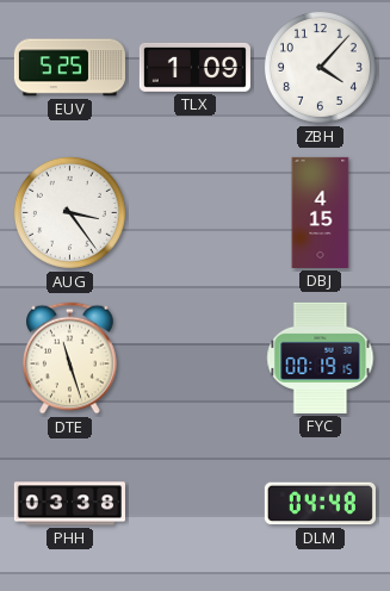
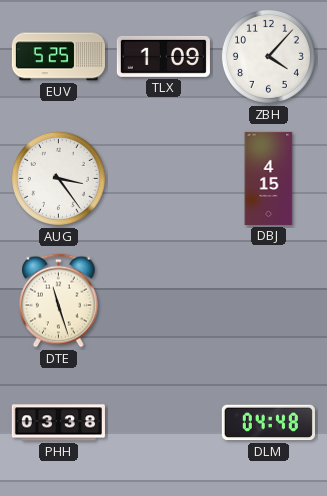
FYC: 00:19 -> none (321, 357)
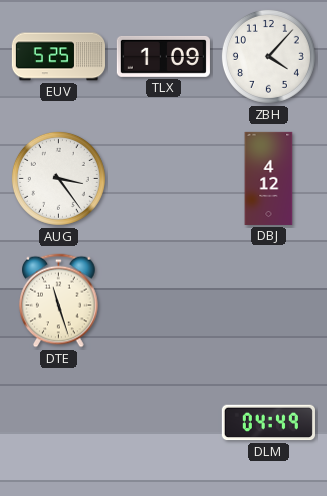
DBJ: 4:15 -> 4:12 (269, 178)
PHH: 03:38 -> none (58, 423)
DLM: 04:48 -> 04:49 (268, 423)
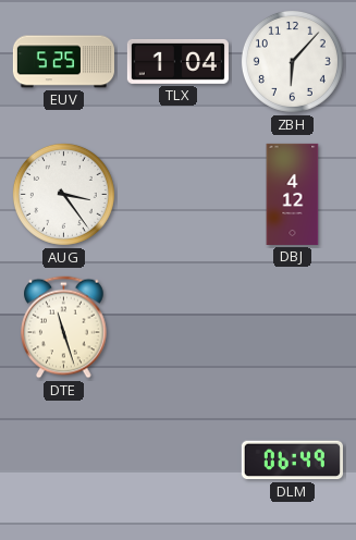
TLX: 1:09 -> 1:04 (177, 61)
ZBH: 4:07 -> 6:07 (292, 61)
DLM: 04:49 -> 06:49 (292, 461)
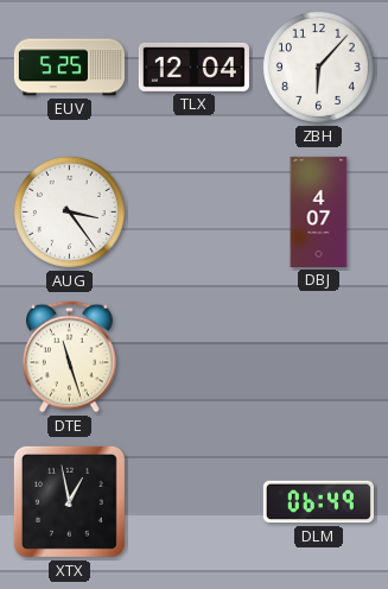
TLX: 1:04 -> 12:04 (193, 66)
DBJ: 4:12 -> 4:07 (319, 211)
XTX: none -> 12:58 (69, 501)
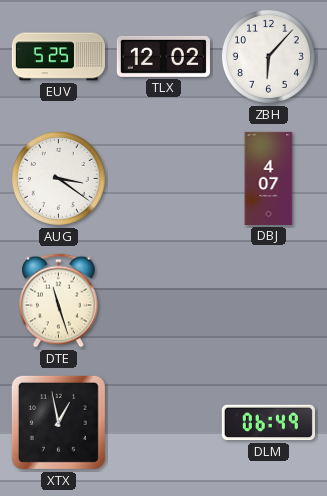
TLX: 12:04 -> 12:02 (163, 56)
AUG: 3:24 -> 3:21 (58, 178)
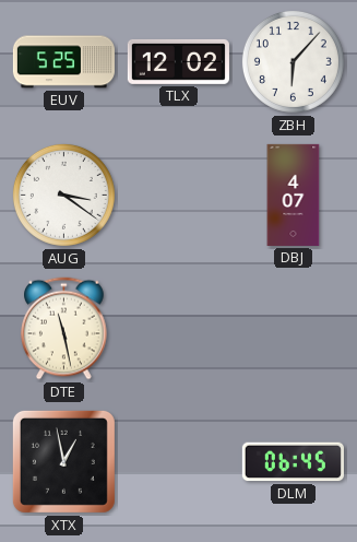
DTE: 11:27 -> 11:28 (64, 329)
DLM: 06:49 -> 06:45 (293, 462)
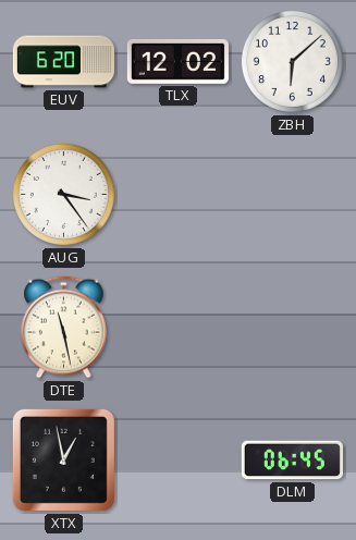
EUV: 5:25 -> 6:20 (63, 62)
ZBH: 6:07 -> 6:08 (292, 61)
AUG: 3:21 -> 3:24 (63, 194)
DBJ: 4:07 -> none (294, 195)
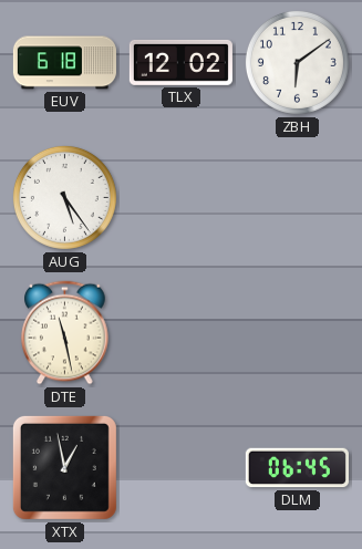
EUV: 6:20 -> 6:18 (64, 63)
ZBH: 6:08 -> 6:09 (297, 62)
AUG: 3:24 -> 5:24 (64, 197)
